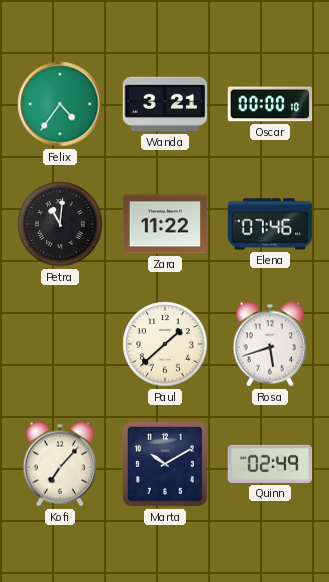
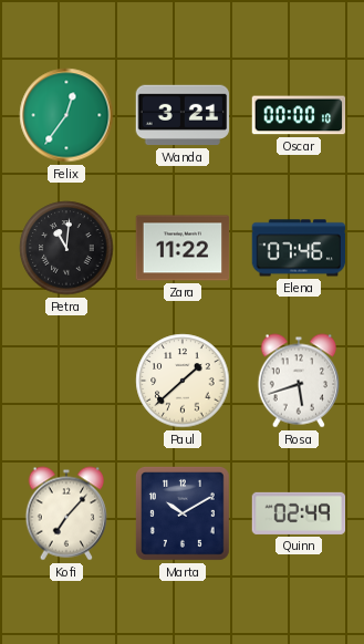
Felix: 4:36 -> 12:36 (66, 115)
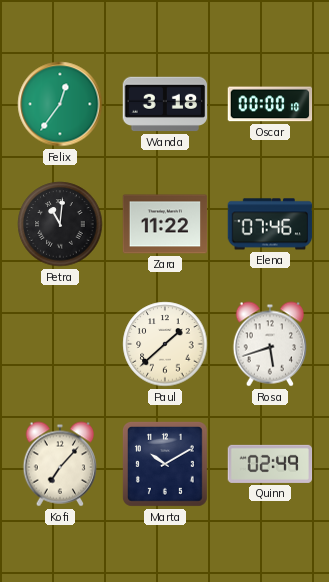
Wanda: 3:21 -> 3:18 (165, 104)
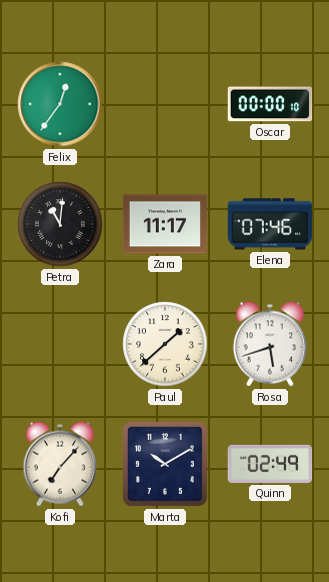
Wanda: 3:18 -> none (165, 104)
Zara: 11:22 -> 11:17 (165, 224)
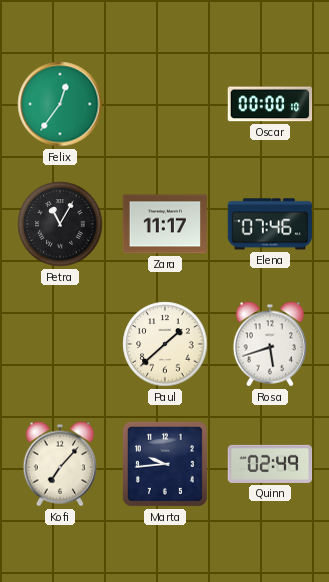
Petra: 11:01 -> 11:05 (60, 224)
Marta: 10:10 -> 9:44 (165, 464)
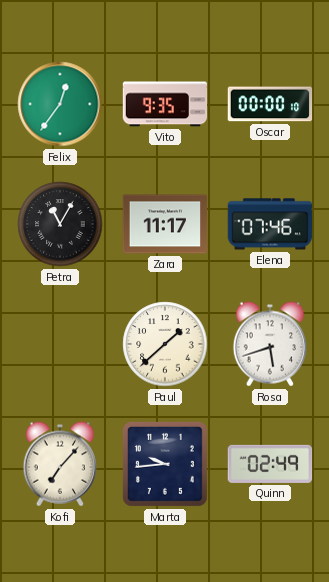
Vito: none -> 9:35 (165, 104)
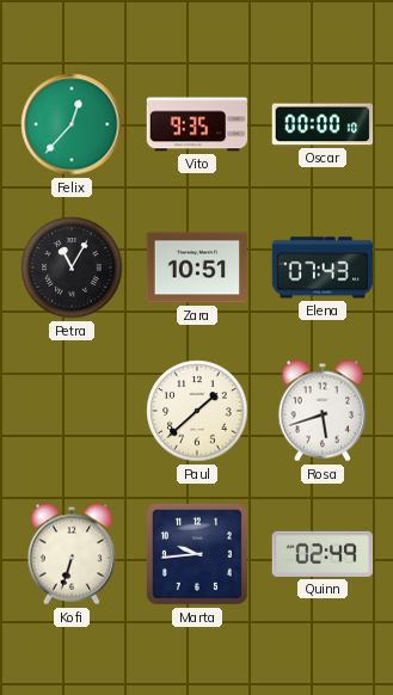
Felix: 12:36 -> 12:37 (72, 124)
Zara: 11:17 -> 10:51 (197, 267)
Elena: 07:46 -> 07:43 (323, 267)
Kofi: 7:07 -> 6:33 (70, 554)
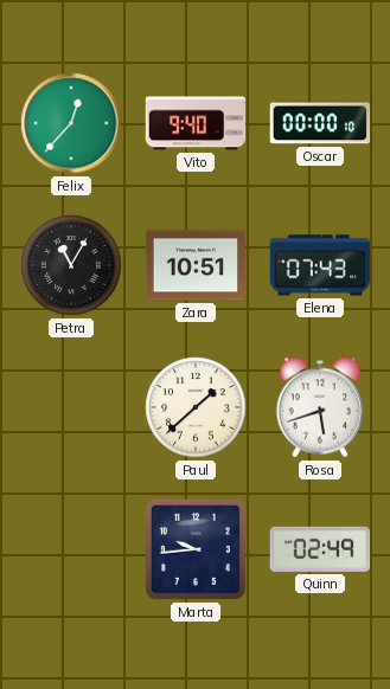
Vito: 9:35 -> 9:40 (196, 123)
Kofi: 6:33 -> none (70, 554)
